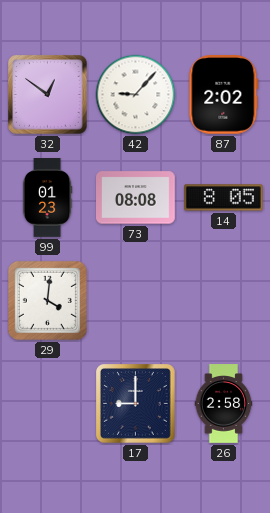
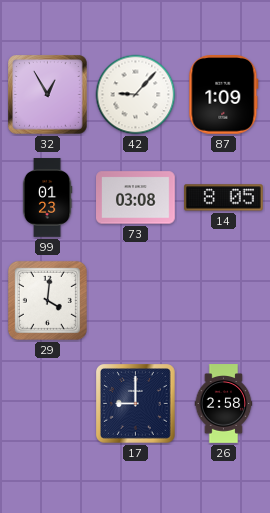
32: 12:51 -> 12:55 (48, 95)
87: 2:02 -> 1:09 (224, 95)
73: 08:08 -> 03:08 (136, 198)
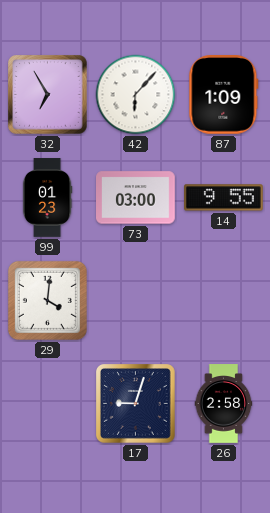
32: 12:55 -> 6:55 (48, 95)
42: 9:07 -> 6:07 (136, 95)
73: 03:08 -> 03:00 (136, 198)
14: 8:05 -> 9:55 (224, 198)
17: 9:00 -> 9:03 (136, 404)
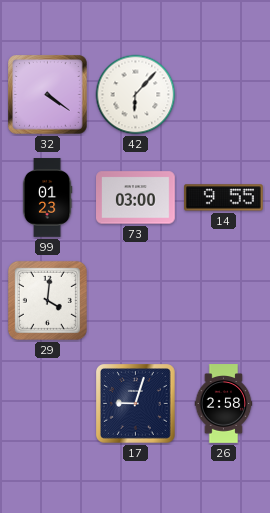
32: 6:55 -> 4:21 (48, 95)
87: 1:09 -> none (224, 95)
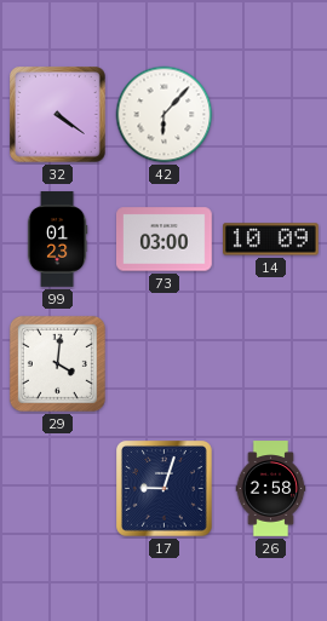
14: 9:55 -> 10:09 (271, 240)
